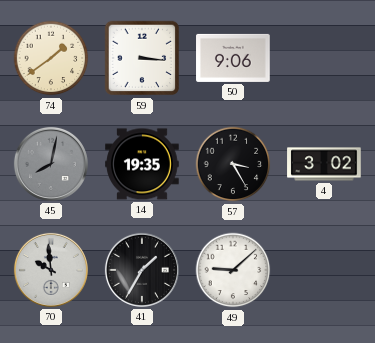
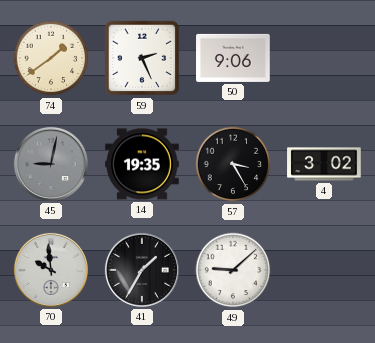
59: 3:16 -> 2:26 (142, 58)
45: 8:02 -> 9:02 (51, 164)
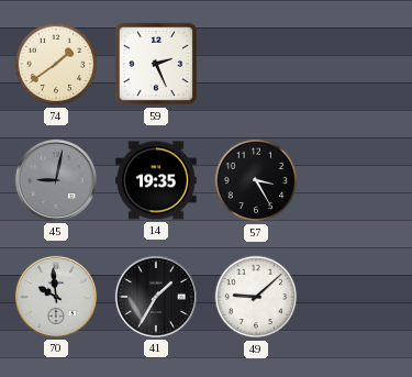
50: 9:06 -> none (233, 58)
4: 3:02 -> none (324, 164)
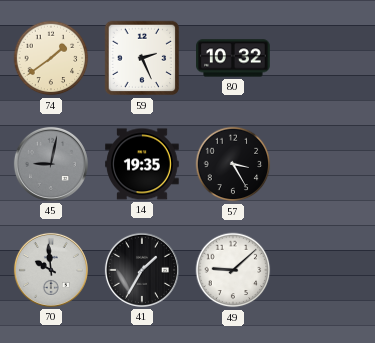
80: none -> 10:32 (233, 58)
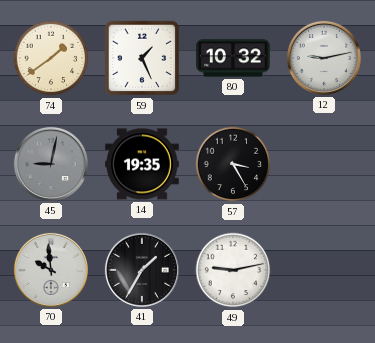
59: 2:26 -> 1:26 (142, 58)
12: none -> 9:13 (324, 58)
49: 9:08 -> 9:13 (233, 270)
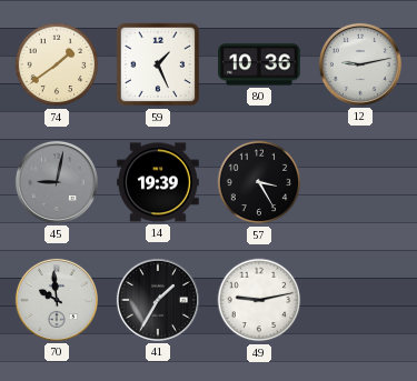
80: 10:32 -> 10:36 (259, 64)
14: 19:35 -> 19:39 (158, 182)
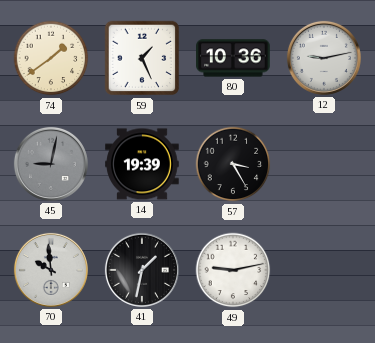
41: 1:35 -> 1:32 (142, 270)
